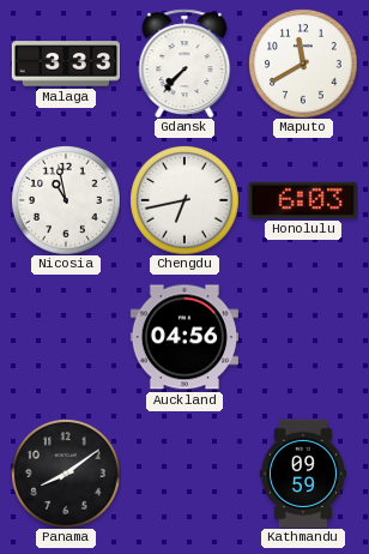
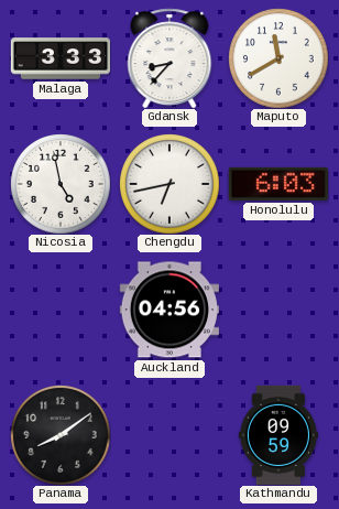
Gdansk: 7:37 -> 8:37 (169, 58)
Nicosia: 10:58 -> 4:58 (61, 184)
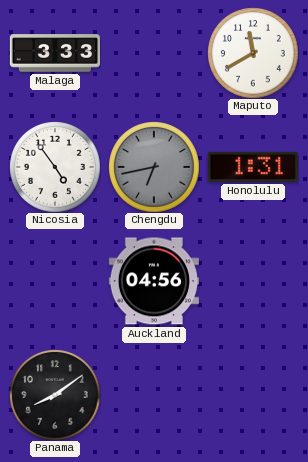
Gdansk: 8:37 -> none (169, 58)
Nicosia: 4:58 -> 4:54 (55, 167)
Chengdu dial: white -> grey (154, 167)
Honolulu: 6:03 -> 1:31 (253, 167)
Kathmandu: 09:59 -> none (278, 434)
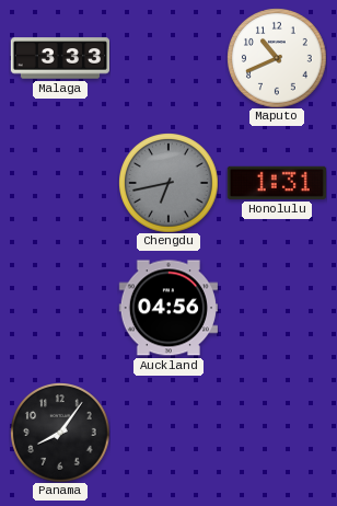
Maputo: 11:40 -> 10:41 (277, 58)
Nicosia: 4:54 -> none (55, 167)
Panama: 8:09 -> 8:06 (60, 433)
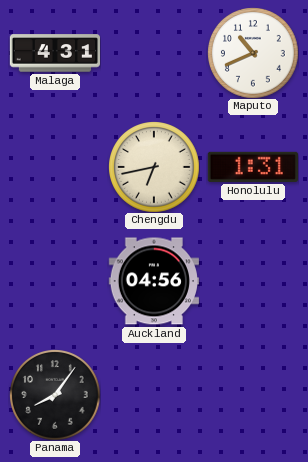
Malaga: 3:33 -> 4:31 (54, 53)
Chengdu dial: grey -> cream (154, 167)
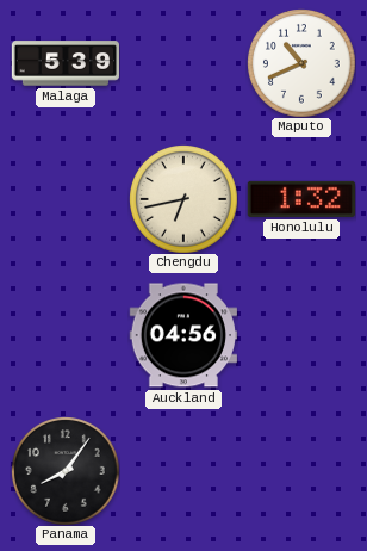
Malaga: 4:31 -> 5:39 (64, 63)
Honolulu: 1:31 -> 1:32 (301, 199)
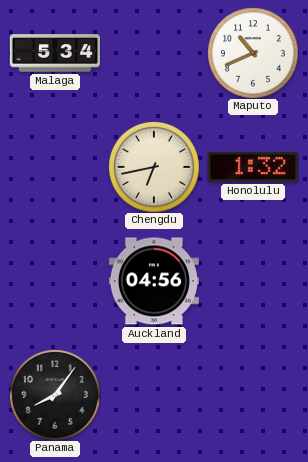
Malaga: 5:39 -> 5:34 (54, 53)
